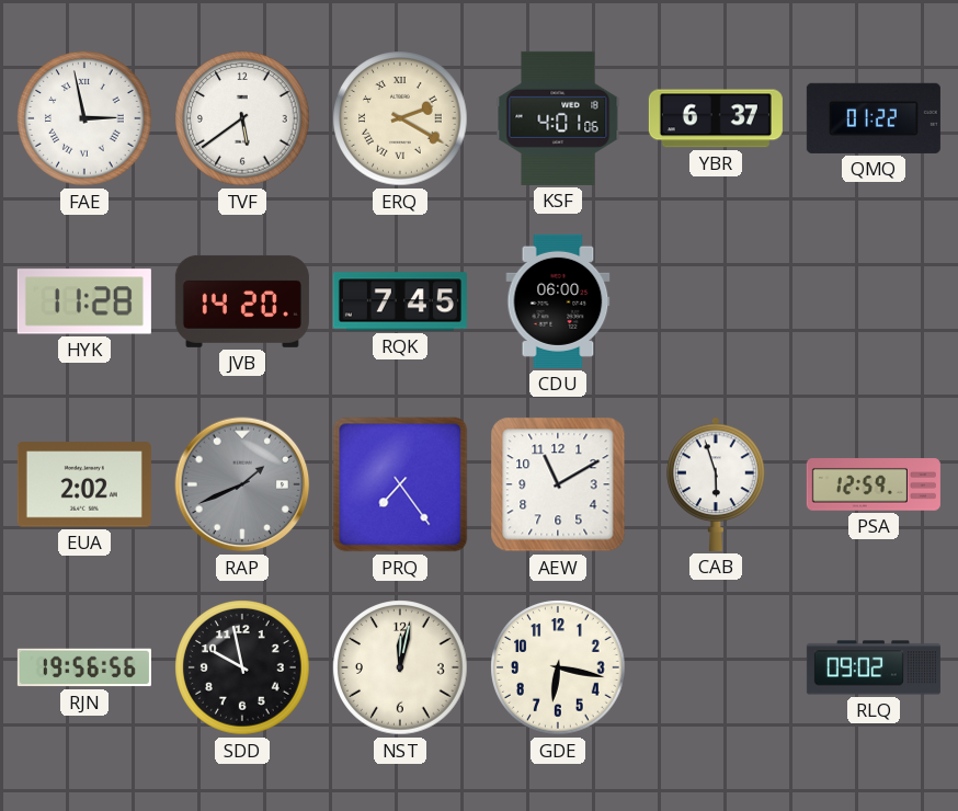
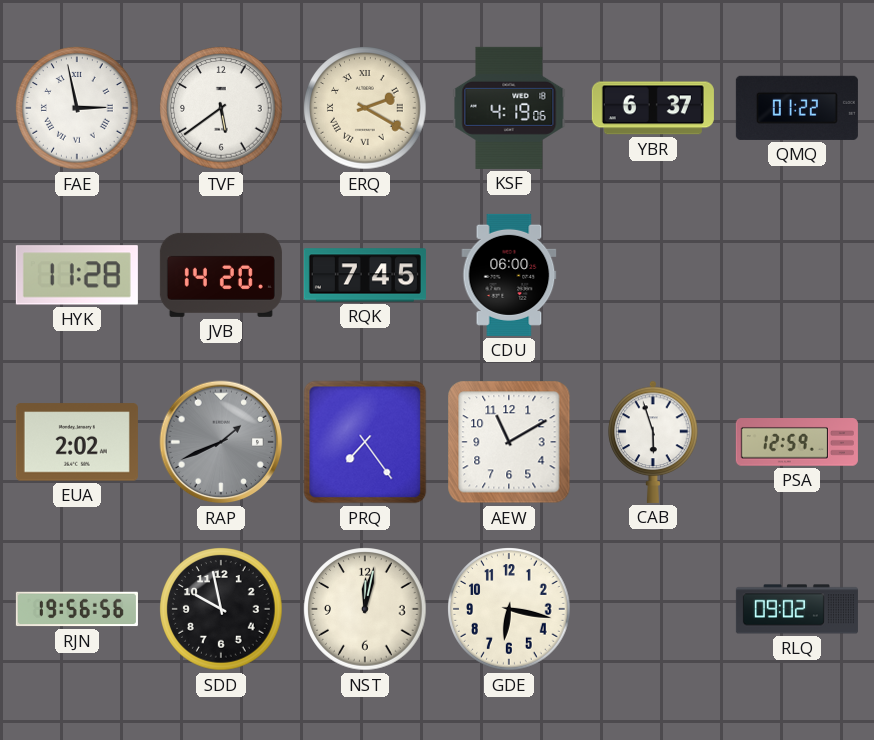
KSF: 4:01 -> 4:19 (509, 108)
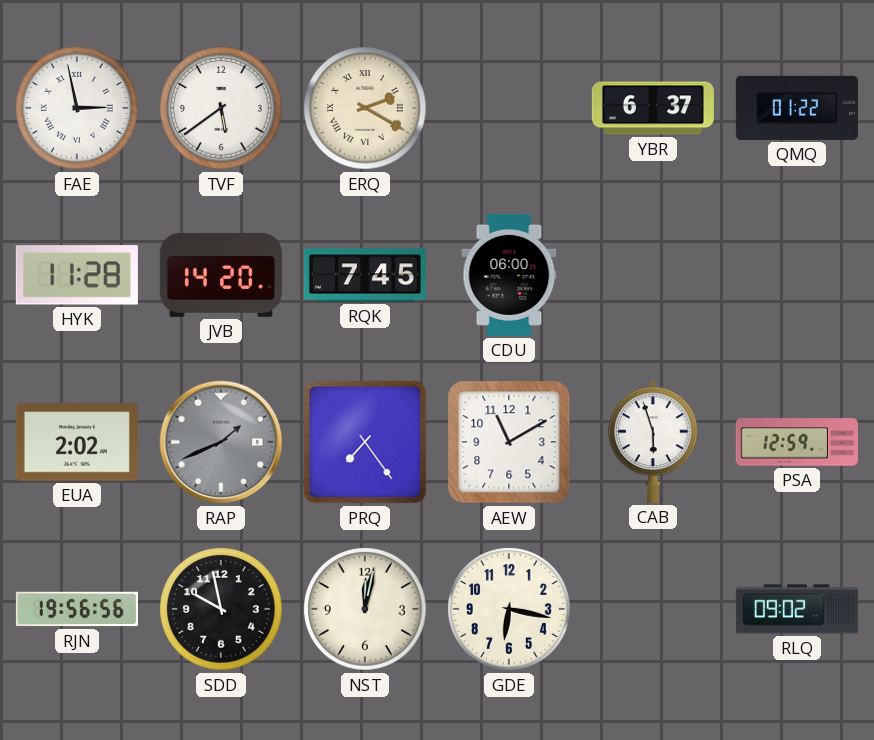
KSF: 4:19 -> none (509, 108)
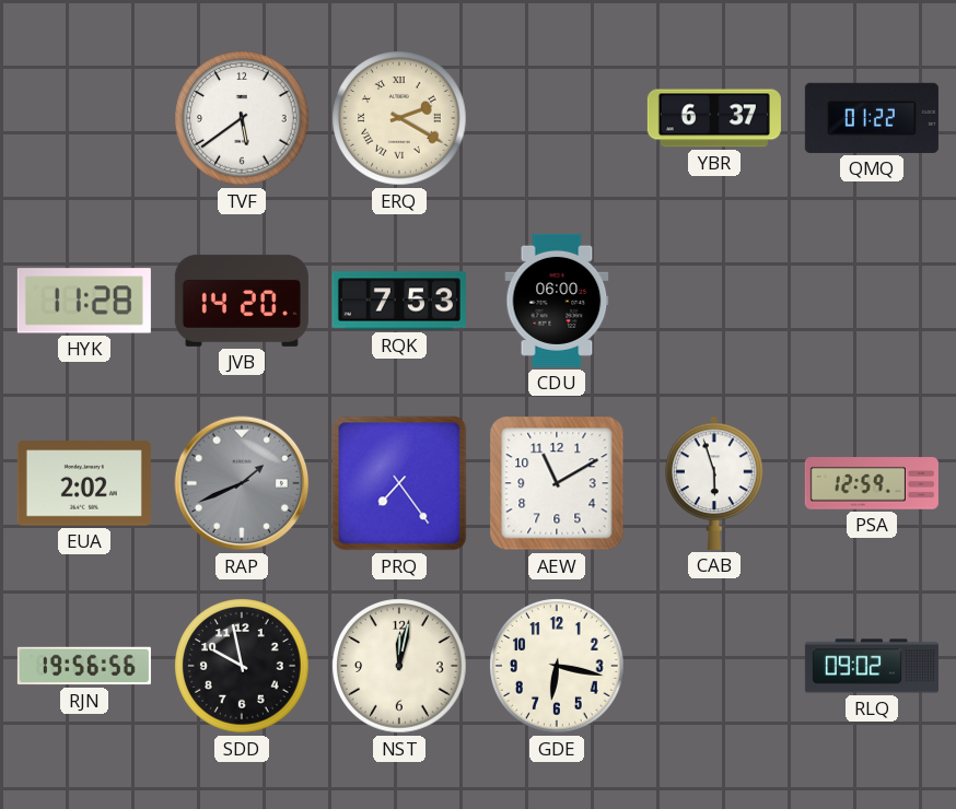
FAE: 2:58 -> none (77, 108)
RQK: 7:45 -> 7:53 (399, 301)
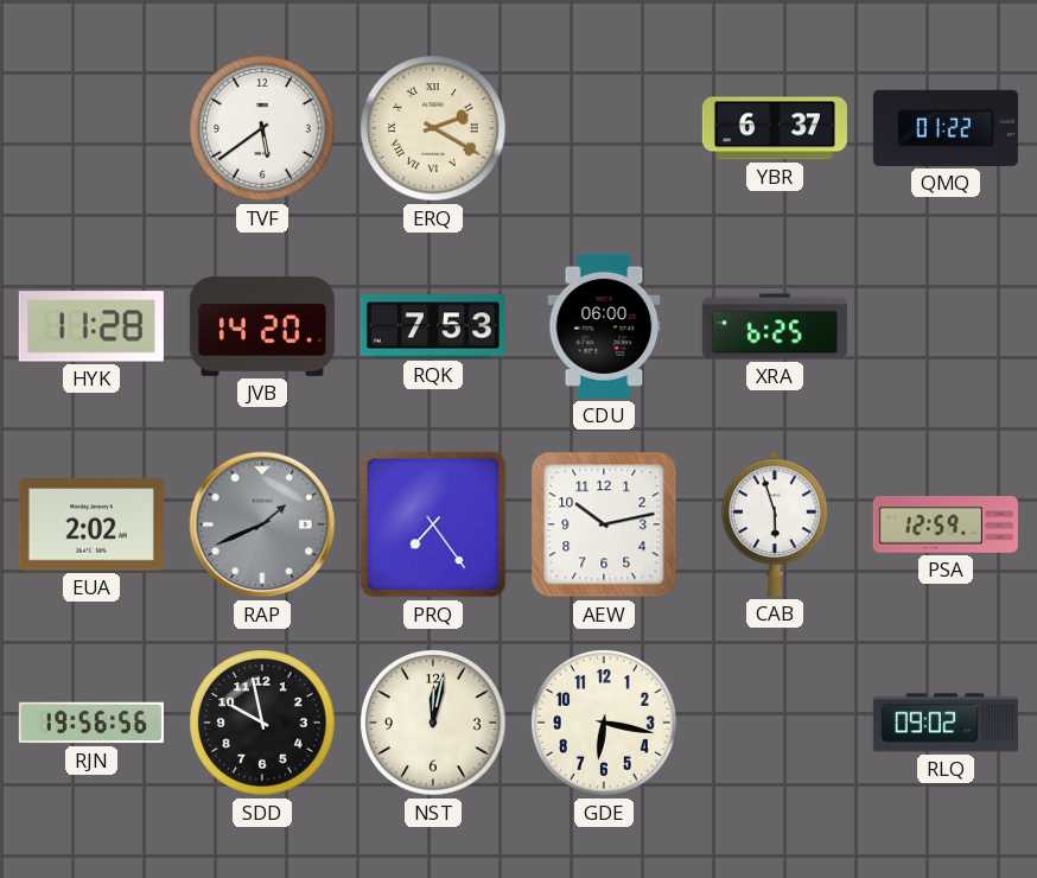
XRA: none -> 6:25 (775, 326)
AEW: 11:10 -> 10:13 (604, 524)
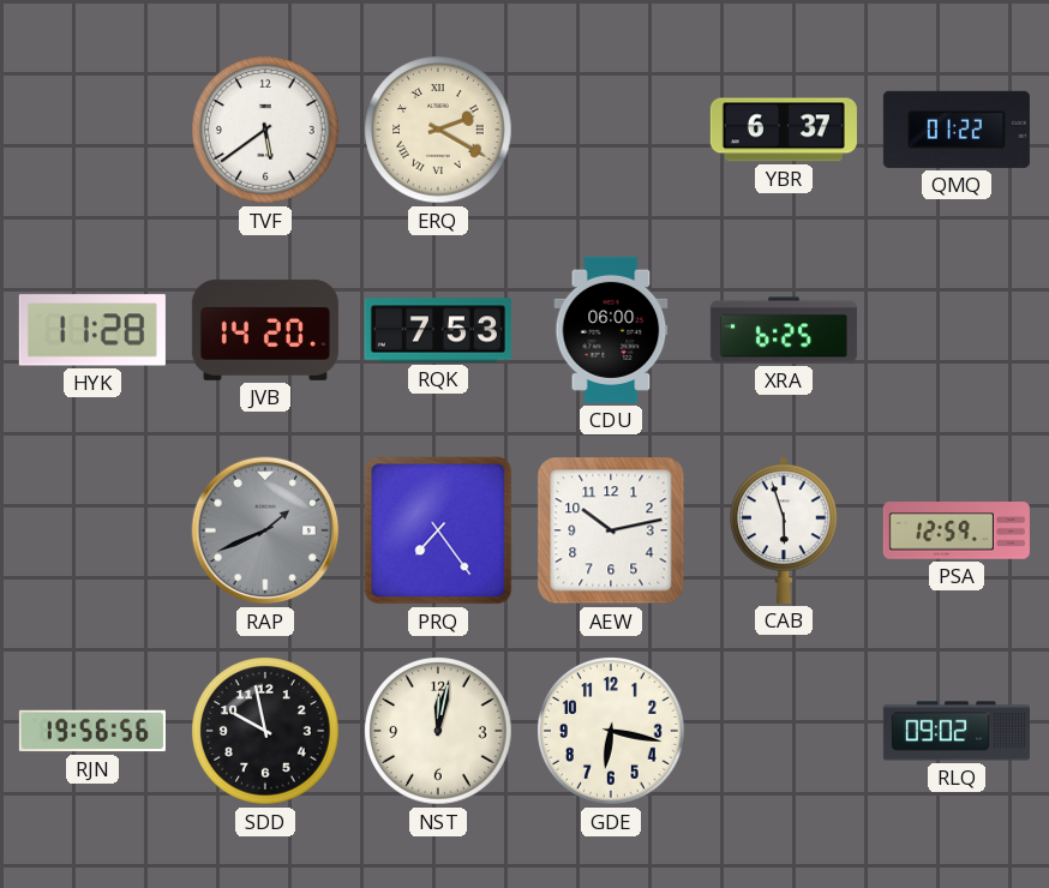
EUA: 2:02 -> none (91, 524)
